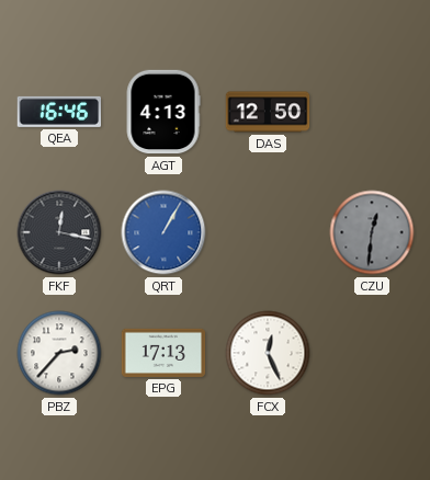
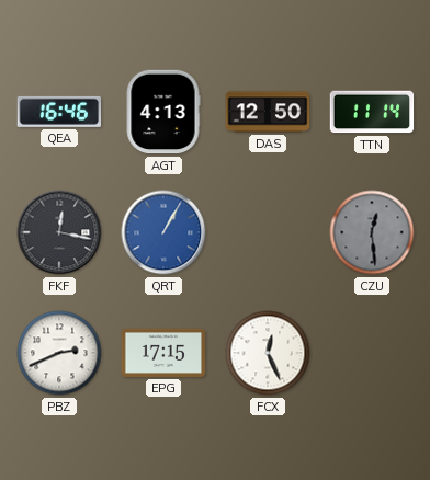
TTN: none -> 11:14 (372, 112)
CZU: 12:31 -> 12:29 (372, 232)
PBZ: 2:37 -> 2:41 (59, 353)
EPG: 17:13 -> 17:15 (163, 353)
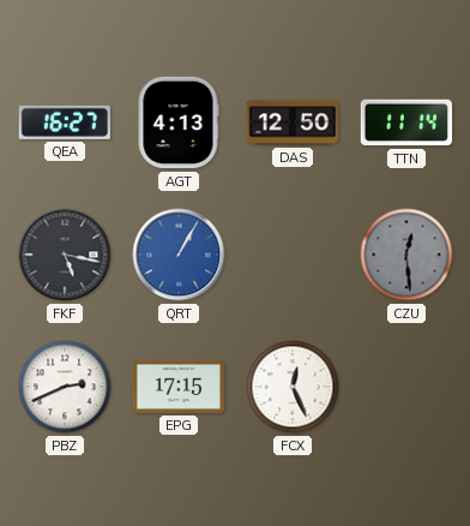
QEA: 16:46 -> 16:27 (64, 122)
FKF: 12:17 -> 5:17 (65, 255)
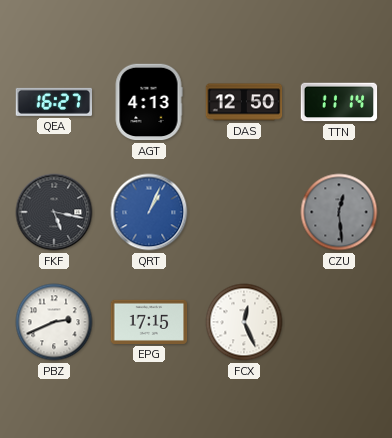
QRT: 1:05 -> 1:04 (149, 212)
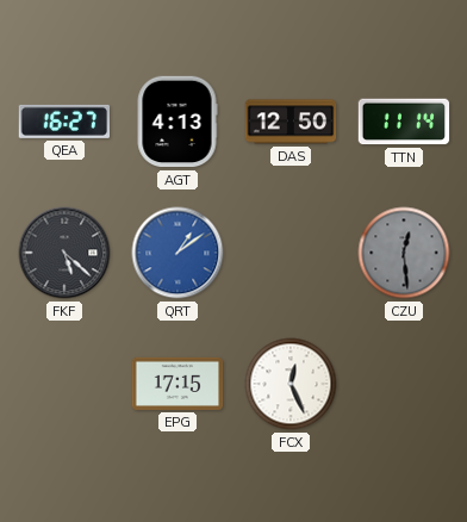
FKF: 5:17 -> 5:22 (64, 253)
QRT: 1:04 -> 1:09 (178, 253)
PBZ: 2:41 -> none (54, 322)
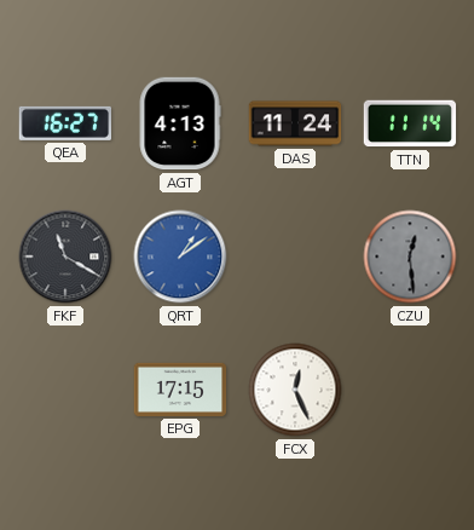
DAS: 12:50 -> 11:24 (295, 123)
FKF: 5:22 -> 11:20 (65, 257)
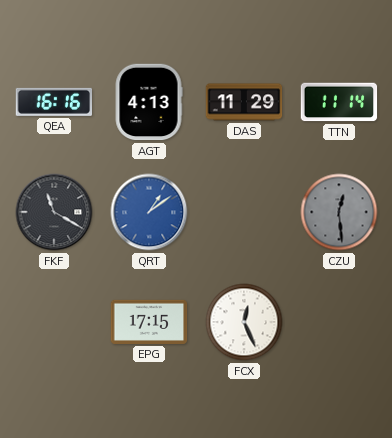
QEA: 16:27 -> 16:16 (53, 102)
DAS: 11:24 -> 11:29 (244, 102)
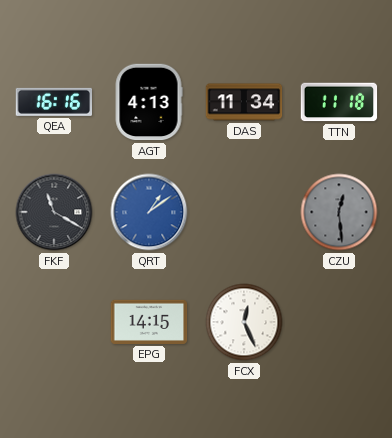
DAS: 11:29 -> 11:34 (244, 102)
TTN: 11:14 -> 11:18 (339, 102)
EPG: 17:15 -> 14:15 (149, 322)
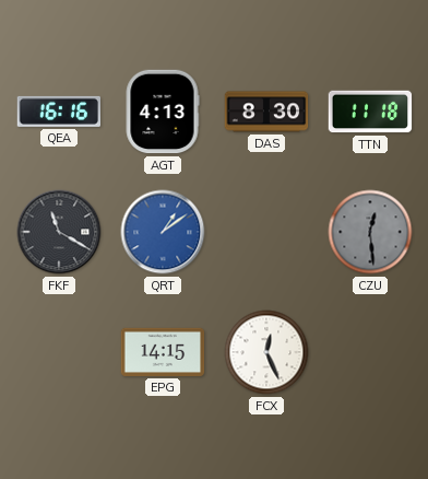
DAS: 11:34 -> 8:30 (266, 112)
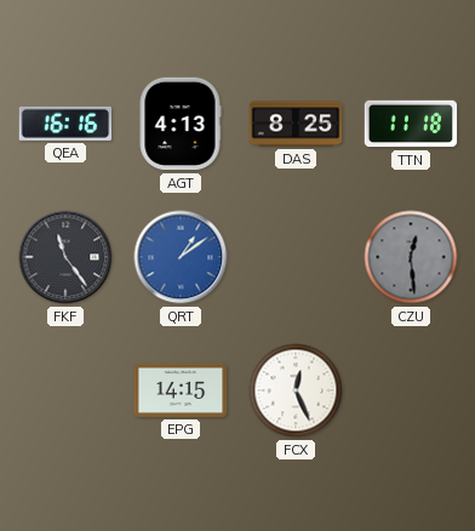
DAS: 8:30 -> 8:25 (296, 124)
FKF: 11:20 -> 11:24 (65, 257)
